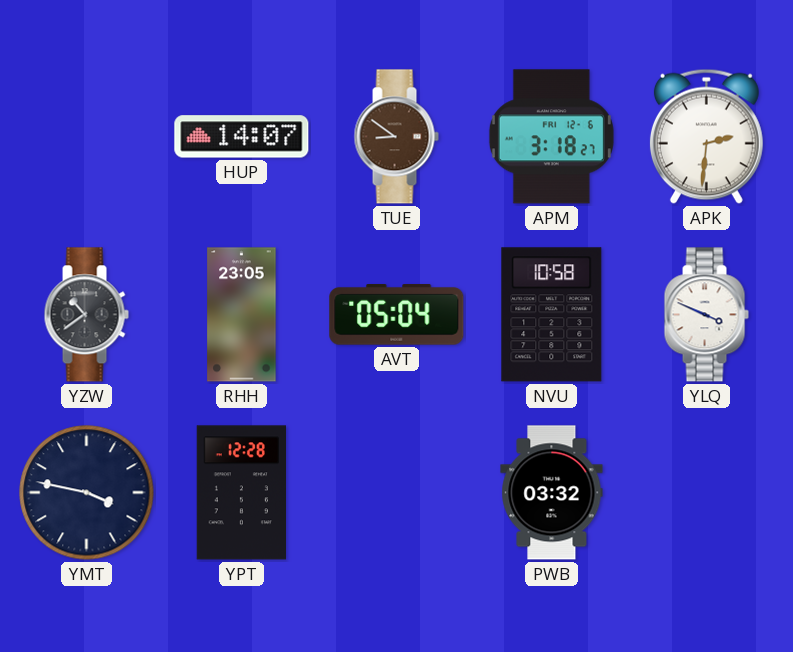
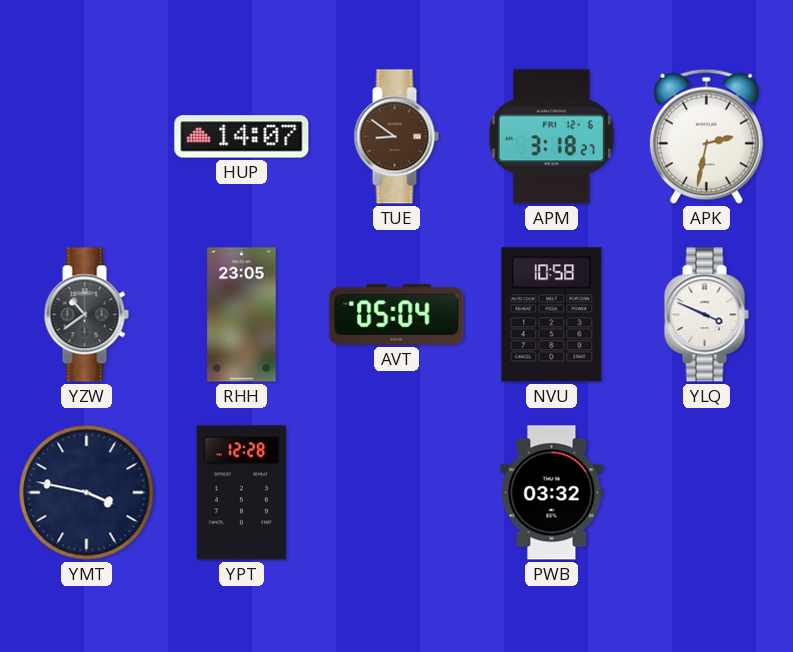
APK: 2:31 -> 2:32 (706, 136)
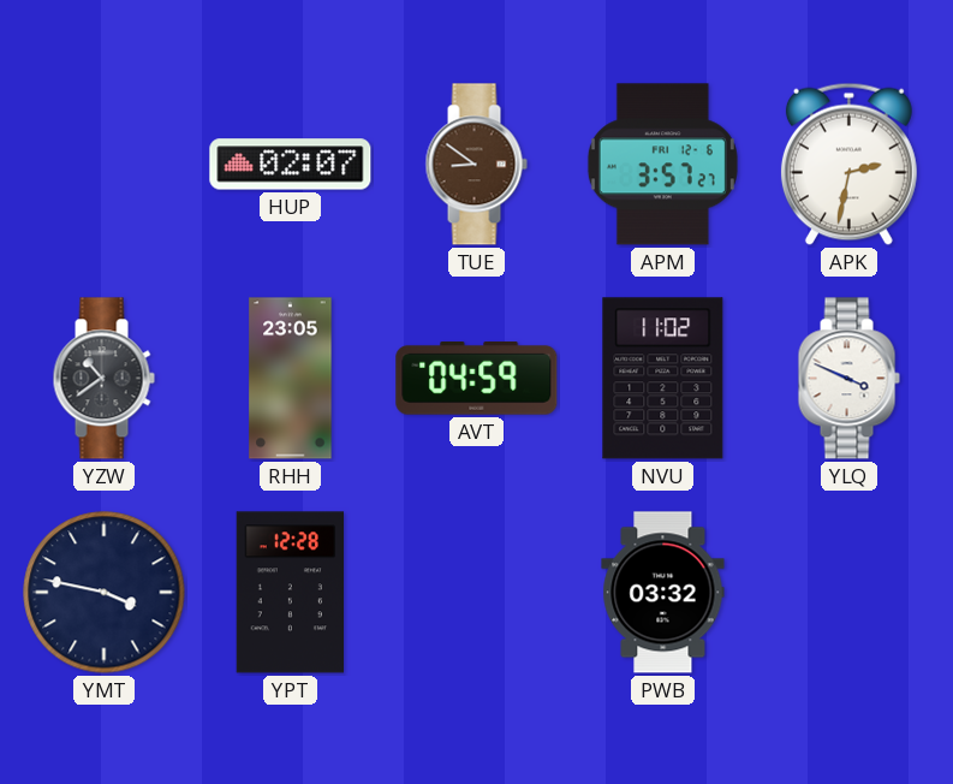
HUP: 14:07 -> 02:07 (291, 165)
APM: 3:18 -> 3:57 (662, 165)
AVT: 05:04 -> 04:59 (477, 379)
NVU: 10:58 -> 11:02 (663, 379)
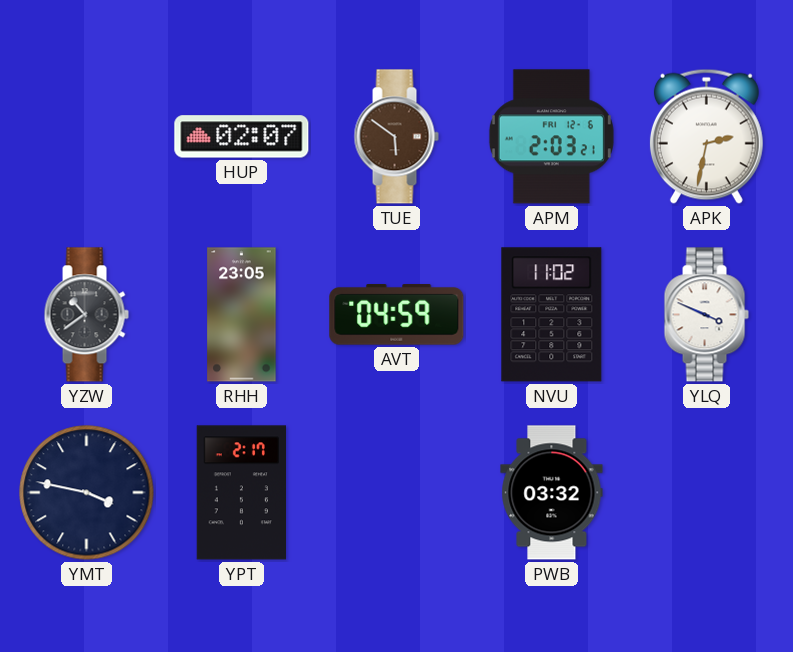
TUE: 8:51 -> 5:51 (396, 137)
APM: 3:57 -> 2:03 (551, 137)
YPT: 12:28 -> 2:17 (241, 493)
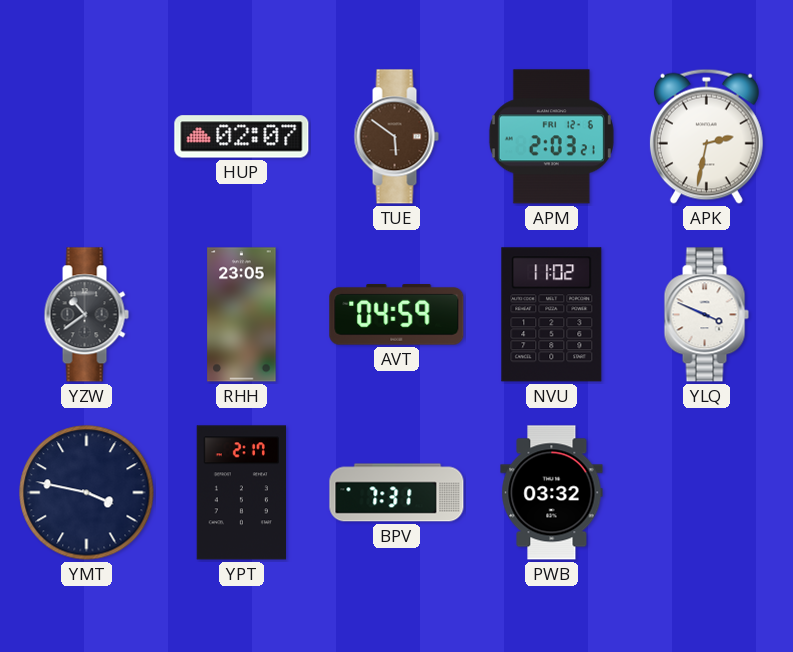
BPV: none -> 7:31 (397, 493)
